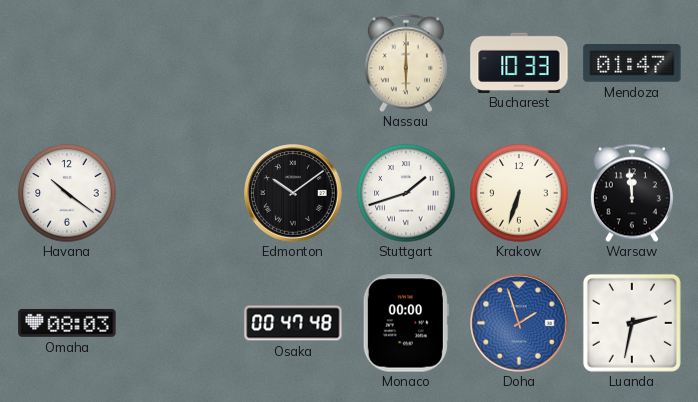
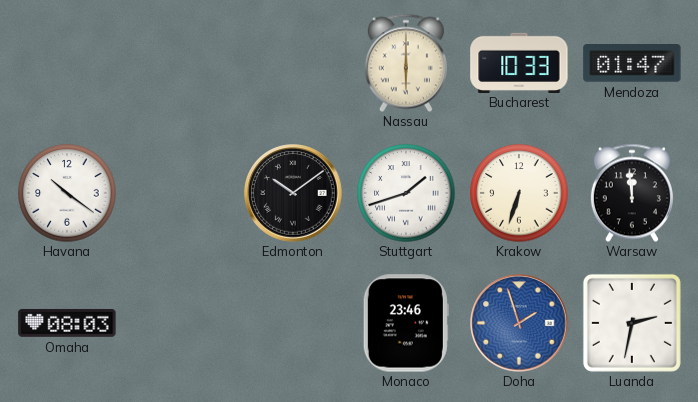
Osaka: 00:47 -> none (293, 323)
Monaco: 00:00 -> 23:46 (406, 323)
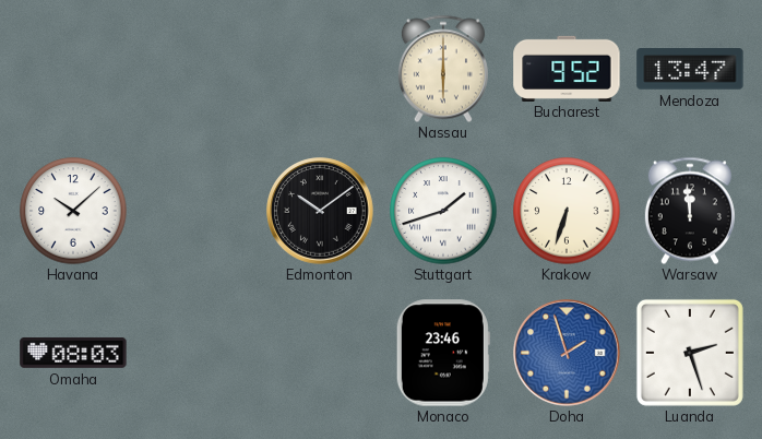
Bucharest: 10:33 -> 9:52 (567, 68)
Mendoza: 01:47 -> 13:47 (690, 69)
Havana: 10:21 -> 10:08 (73, 211)
Luanda: 2:32 -> 2:27 (690, 353)
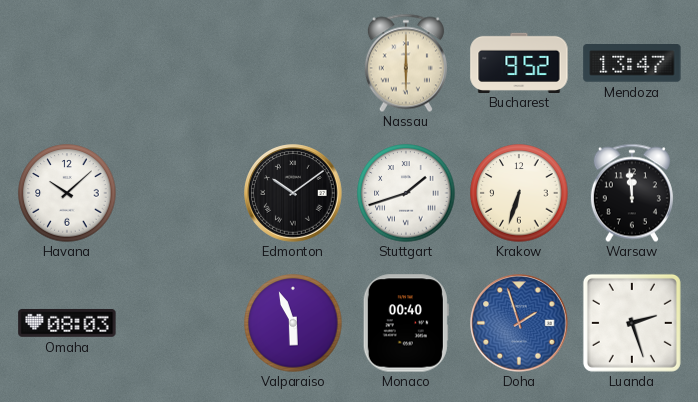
Valparaiso: none -> 5:56 (293, 323)
Monaco: 23:46 -> 00:40 (406, 323)
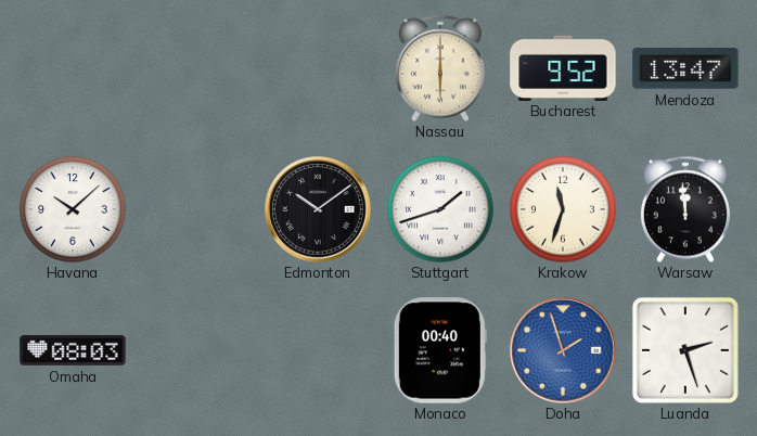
Krakow: 6:33 -> 11:33 (563, 209)
Valparaiso: 5:56 -> none (293, 323)
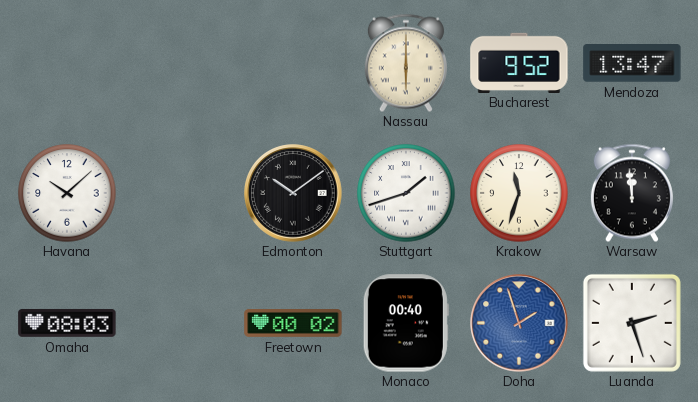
Freetown: none -> 00:02 (293, 324)
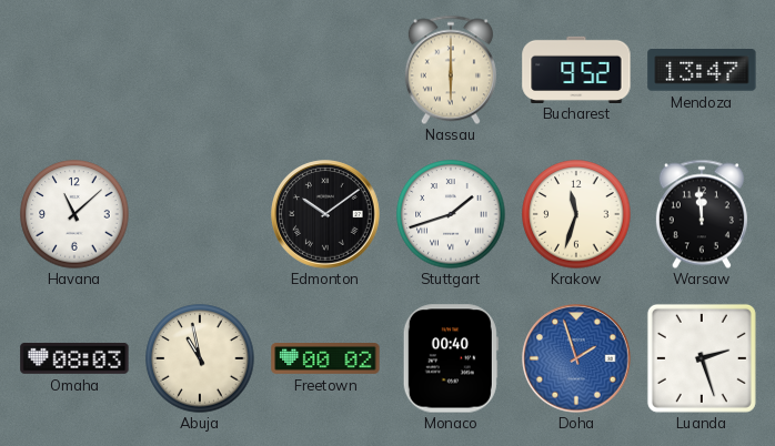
Havana: 10:08 -> 11:08 (74, 214)
Abuja: none -> 10:58 (200, 358)
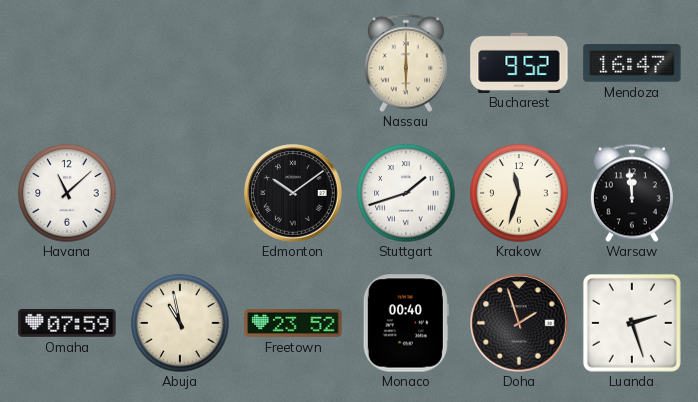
Mendoza: 13:47 -> 16:47 (632, 63)
Omaha: 08:03 -> 07:59 (67, 323)
Freetown: 00:02 -> 23:52 (293, 324)
Doha dial: blue -> black (519, 323)
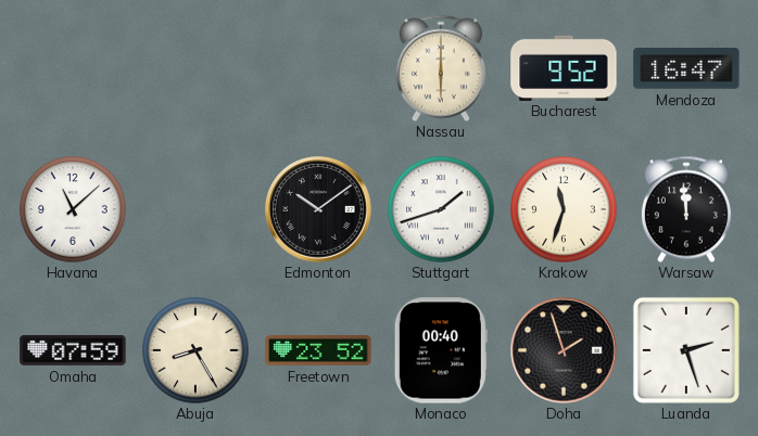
Abuja: 10:58 -> 8:25 (195, 350)
